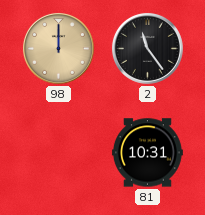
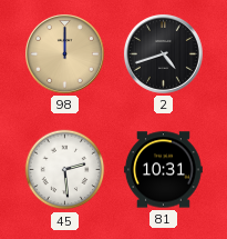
2: 11:24 -> 4:42 (163, 53)
45: none -> 2:29 (65, 170)
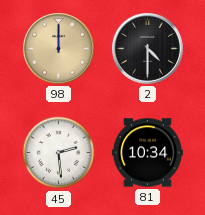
2: 4:42 -> 4:30 (147, 48)
81: 10:31 -> 10:34 (147, 153)
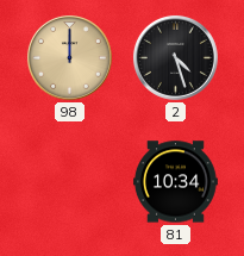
2: 4:30 -> 4:27 (175, 57)
45: 2:29 -> none (59, 153)
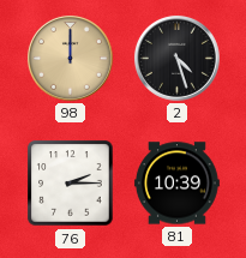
76: none -> 2:15 (71, 184)
81: 10:34 -> 10:39 (176, 184)
